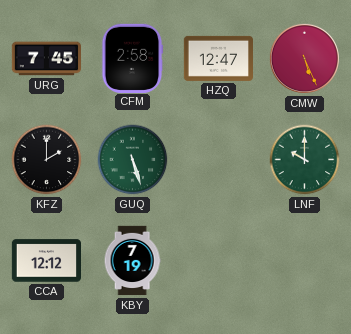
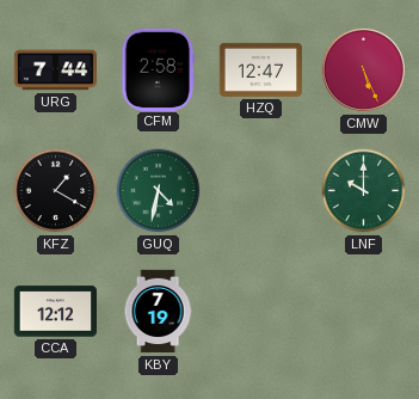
URG: 7:45 -> 7:44 (55, 70)
KFZ: 2:00 -> 1:20 (56, 191)
GUQ: 5:27 -> 4:32 (159, 191)
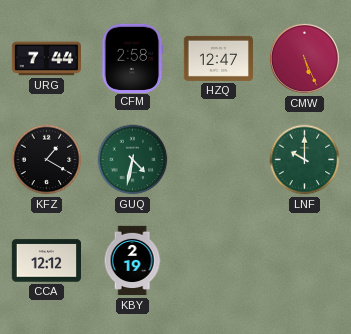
KBY: 7:19 -> 2:19 (132, 261)
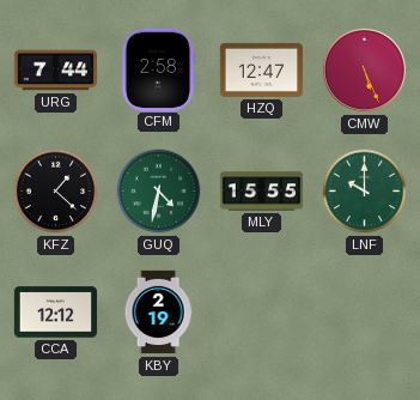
KFZ: 1:20 -> 1:22 (56, 192)
MLY: none -> 15:55 (262, 192)
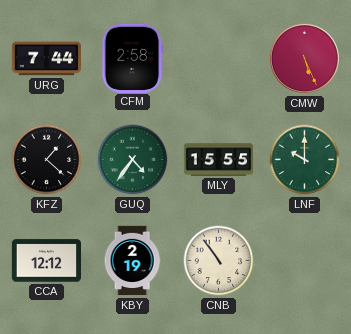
HZQ: 12:47 -> none (261, 69)
GUQ: 4:32 -> 4:36 (133, 160)
CNB: none -> 10:54 (219, 261)
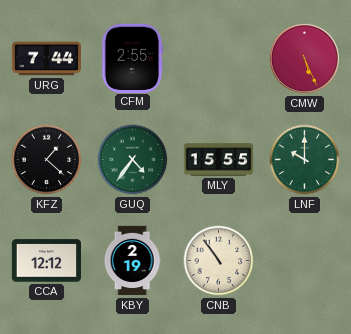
CFM: 2:58 -> 2:55 (132, 58)
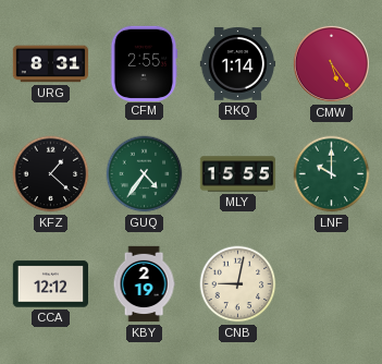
URG: 7:44 -> 8:31 (50, 64)
RKQ: none -> 1:14 (237, 64)
CMW: 5:26 -> 5:24 (331, 63)
CNB: 10:54 -> 9:02 (238, 284)
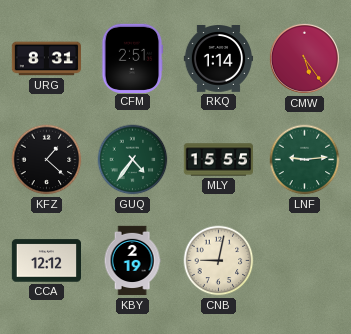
CFM: 2:55 -> 2:51 (132, 58)
LNF: 10:00 -> 9:14 (305, 160)
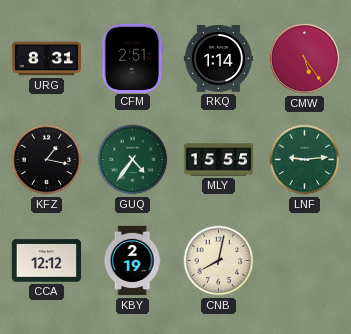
KFZ: 1:22 -> 1:17 (47, 160)
CNB: 9:02 -> 8:02 (219, 261)
